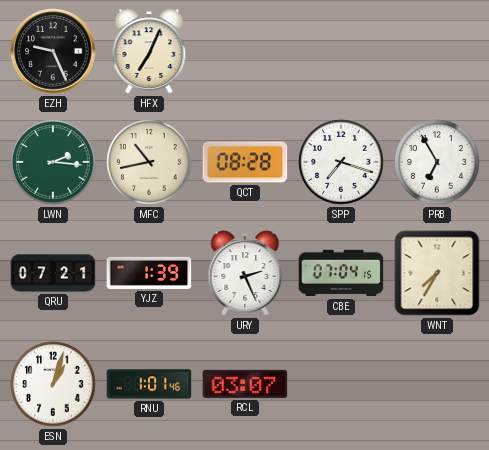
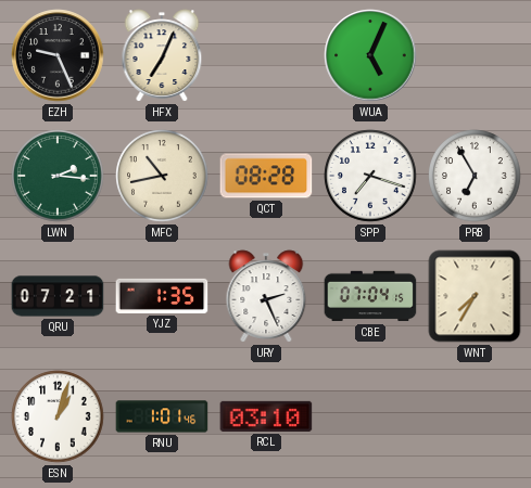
WUA: none -> 5:04 (370, 55)
YJZ: 1:39 -> 1:35 (162, 296)
RCL: 03:07 -> 03:10 (266, 416)
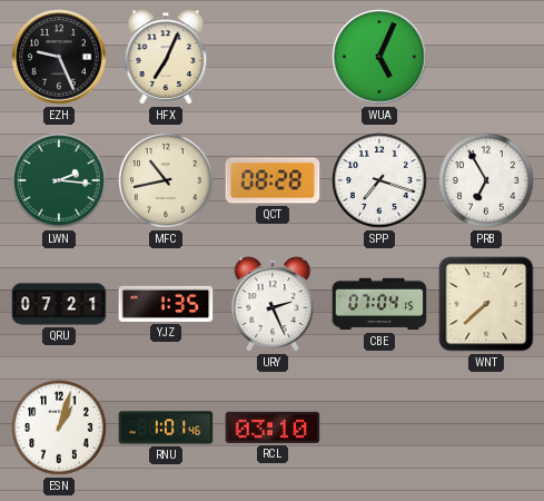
WNT: 7:35 -> 7:38 (486, 304)
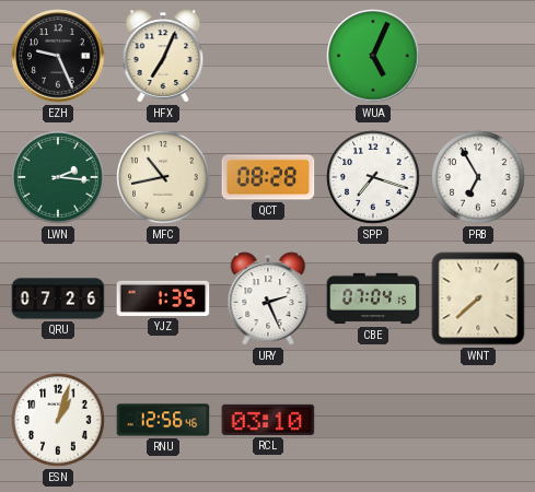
QRU: 07:21 -> 07:26 (58, 298)
RNU: 1:01 -> 12:56 (163, 420)
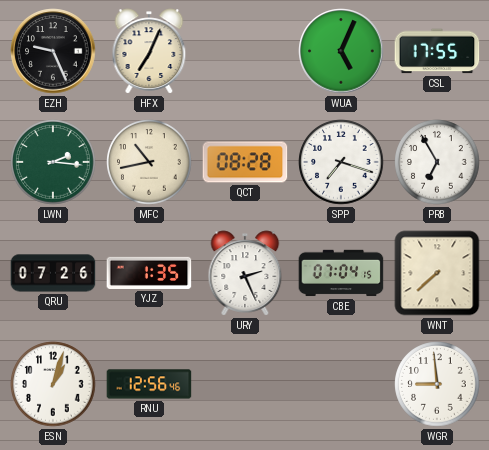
CSL: none -> 17:55 (437, 51)
RCL: 03:10 -> none (268, 420)
WGR: none -> 8:59 (437, 384)
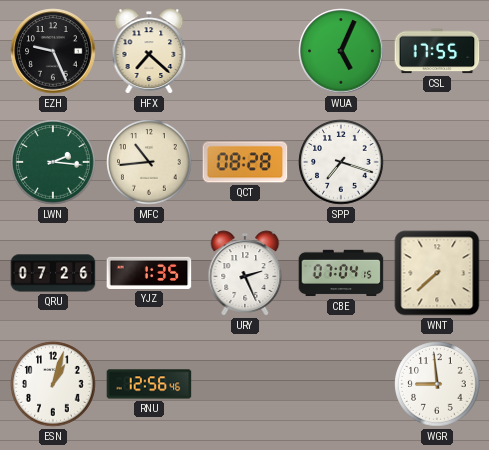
HFX: 7:04 -> 7:22 (149, 51)
MFC: 10:43 -> 10:44 (149, 162)
PRB: 6:55 -> none (437, 162)
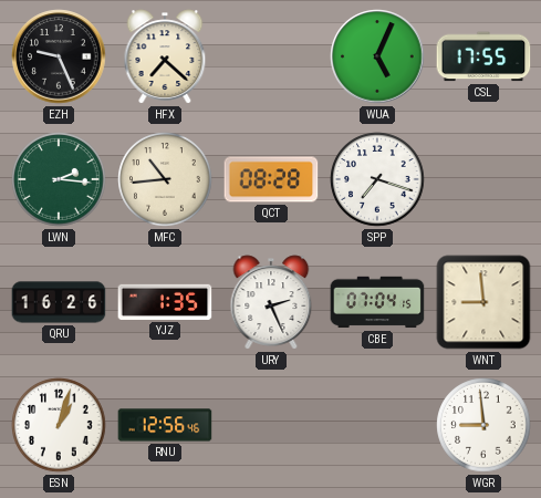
QRU: 07:26 -> 16:26 (59, 302)
WNT: 7:38 -> 8:59 (483, 302)
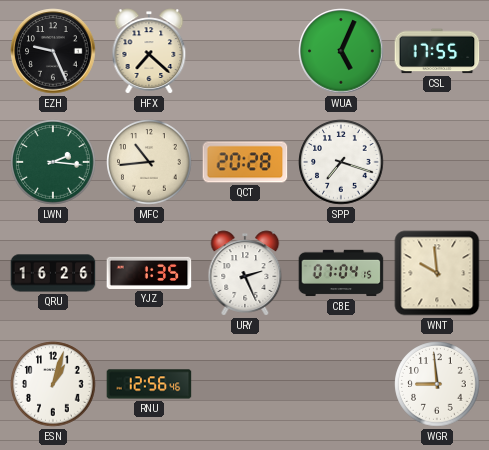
QCT: 08:28 -> 20:28 (245, 162)
WNT: 8:59 -> 9:59 (437, 273)
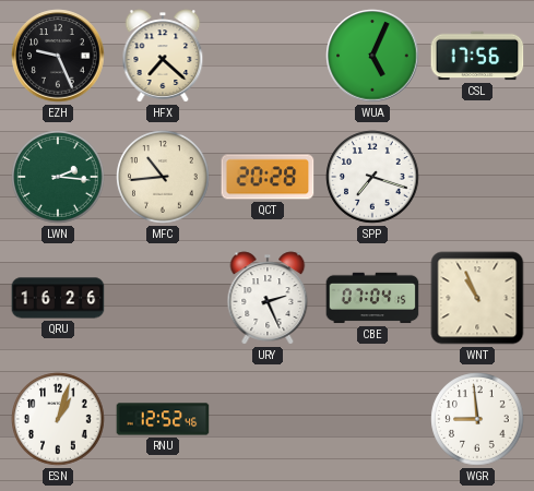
CSL: 17:55 -> 17:56 (477, 56)
YJZ: 1:35 -> none (149, 273)
WNT: 9:59 -> 10:56 (477, 298)
RNU: 12:56 -> 12:52 (163, 419)
